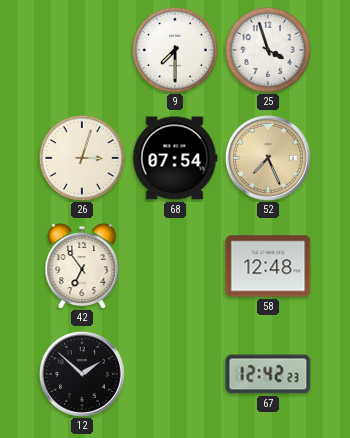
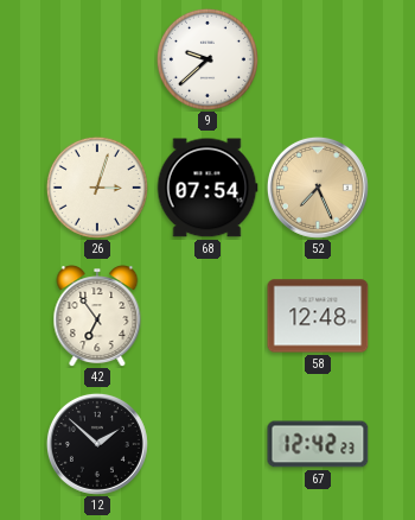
9: 7:30 -> 9:38 (207, 59)
25: 3:57 -> none (268, 50)
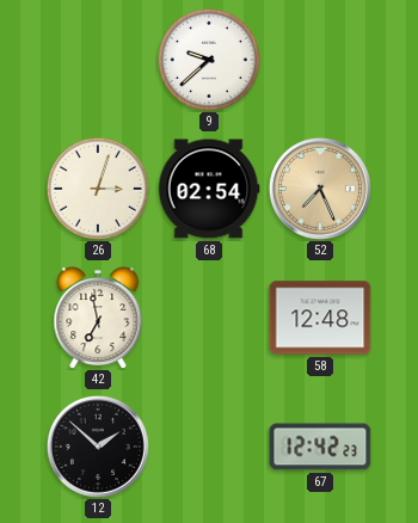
68: 07:54 -> 02:54 (209, 189)
42: 6:54 -> 6:58 (98, 318)
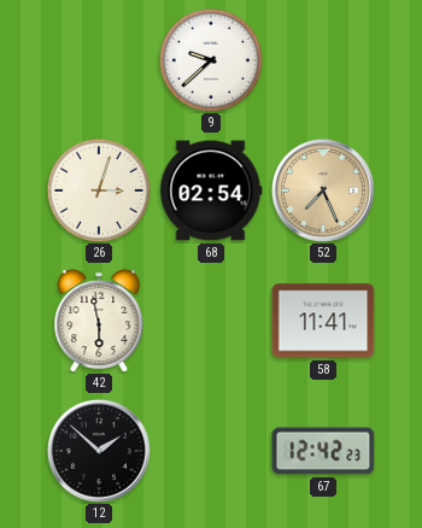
42: 6:58 -> 5:58 (99, 321)
58: 12:48 -> 11:41 (323, 321)
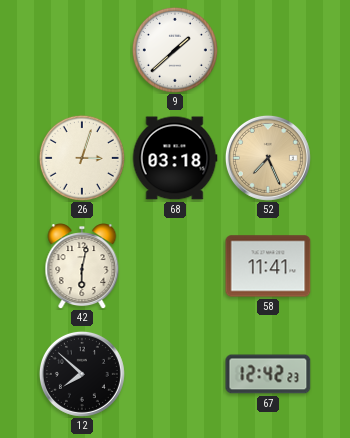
9: 9:38 -> 1:38 (175, 50)
68: 02:54 -> 03:18 (175, 158)
42: 5:58 -> 6:02 (82, 266)
12: 1:52 -> 7:52 (82, 374)
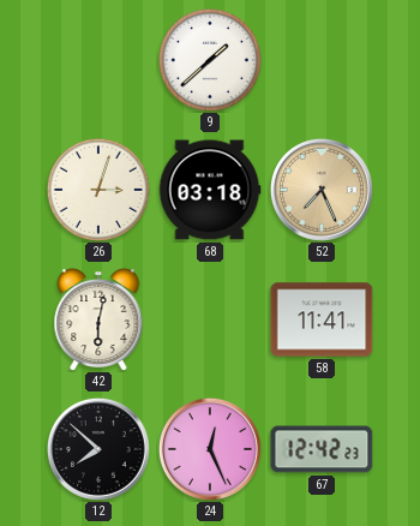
24: none -> 12:26 (210, 449)
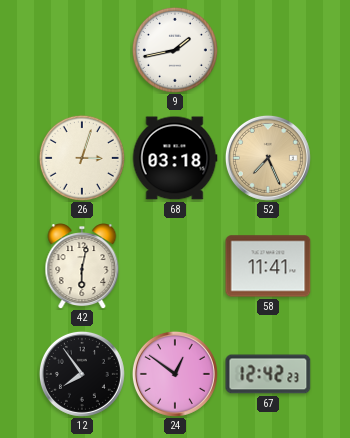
9: 1:38 -> 1:43 (175, 50)
12: 7:52 -> 7:54 (82, 374)
24: 12:26 -> 12:51 (175, 374)
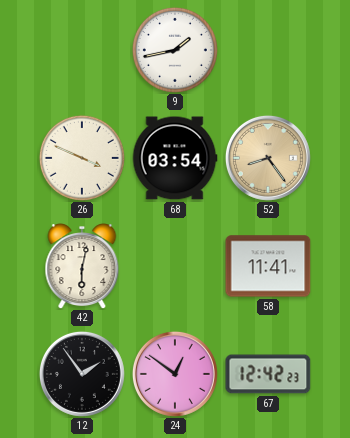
26: 3:03 -> 3:49 (82, 158)
68: 03:18 -> 03:54 (175, 158)
52: 7:26 -> 8:24 (268, 158)
12: 7:54 -> 1:54 (82, 374)
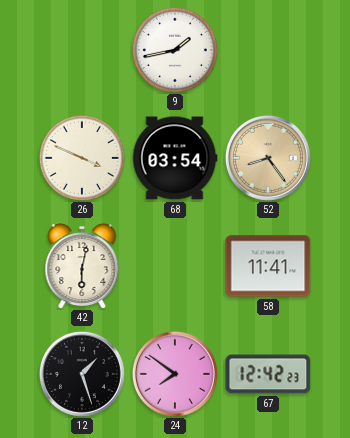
12: 1:54 -> 1:27 (82, 374)
24: 12:51 -> 7:51 (175, 374)
